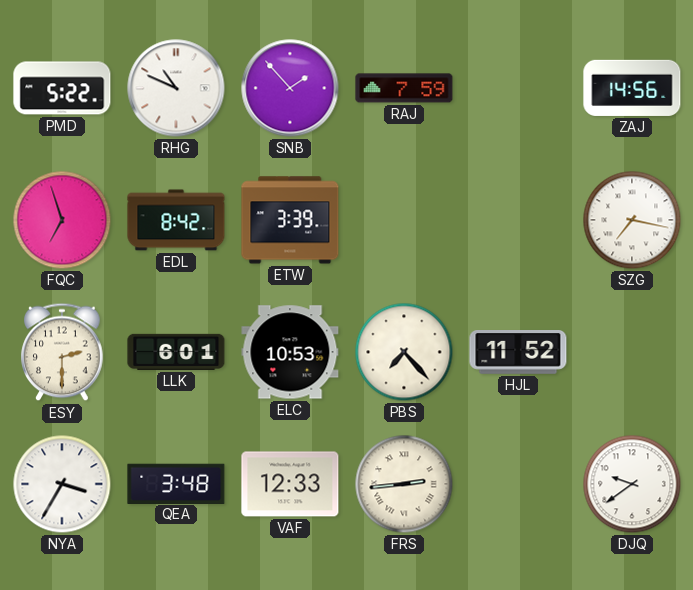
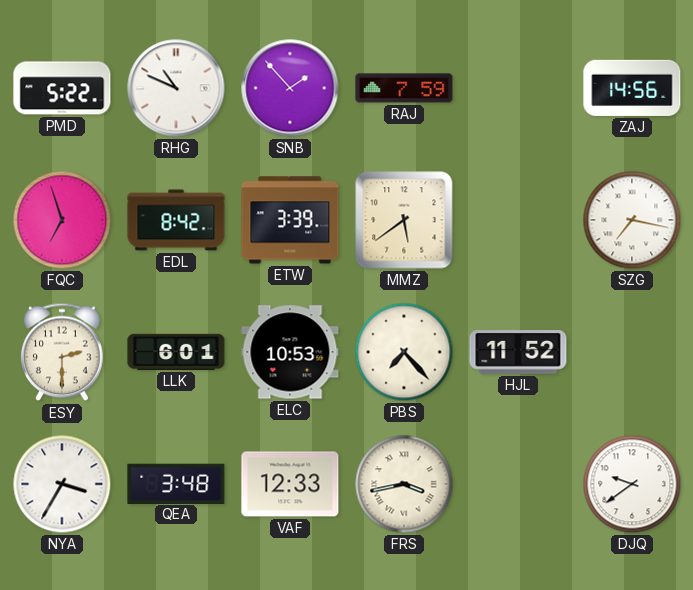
MMZ: none -> 5:39 (404, 220)
FRS: 2:44 -> 3:43 (404, 484)
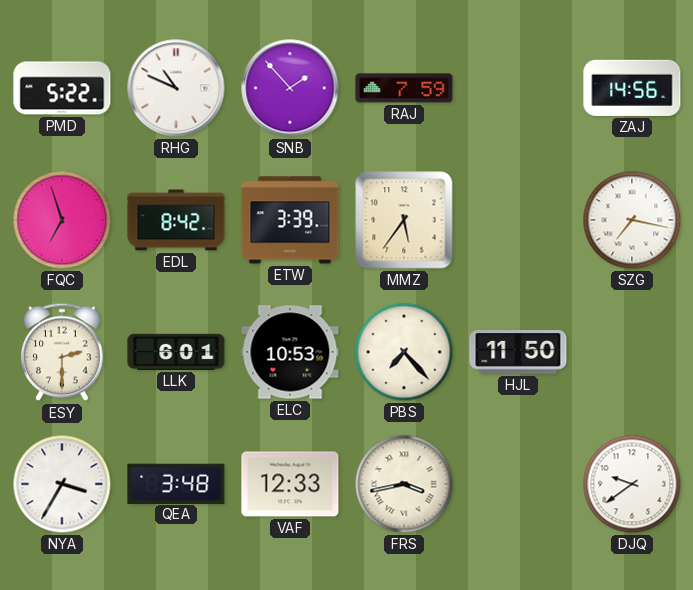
MMZ: 5:39 -> 5:36 (404, 220)
HJL: 11:52 -> 11:50 (518, 353)
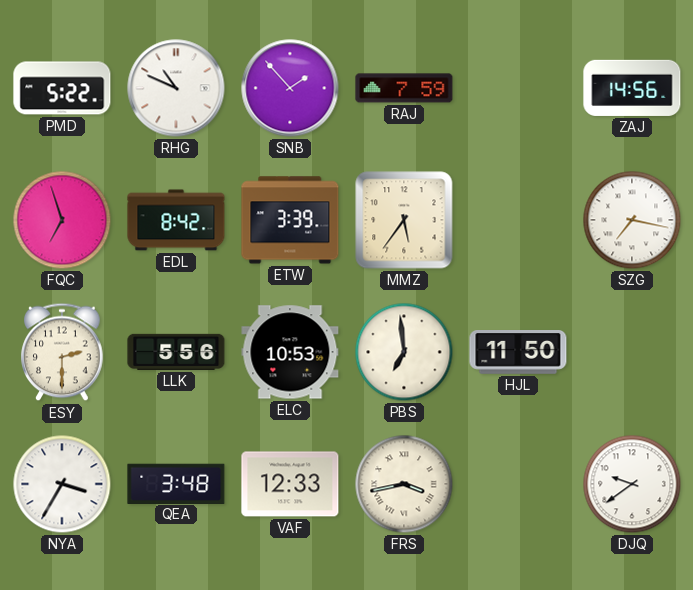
LLK: 6:01 -> 5:56 (176, 352)
PBS: 7:23 -> 6:59 (404, 352)
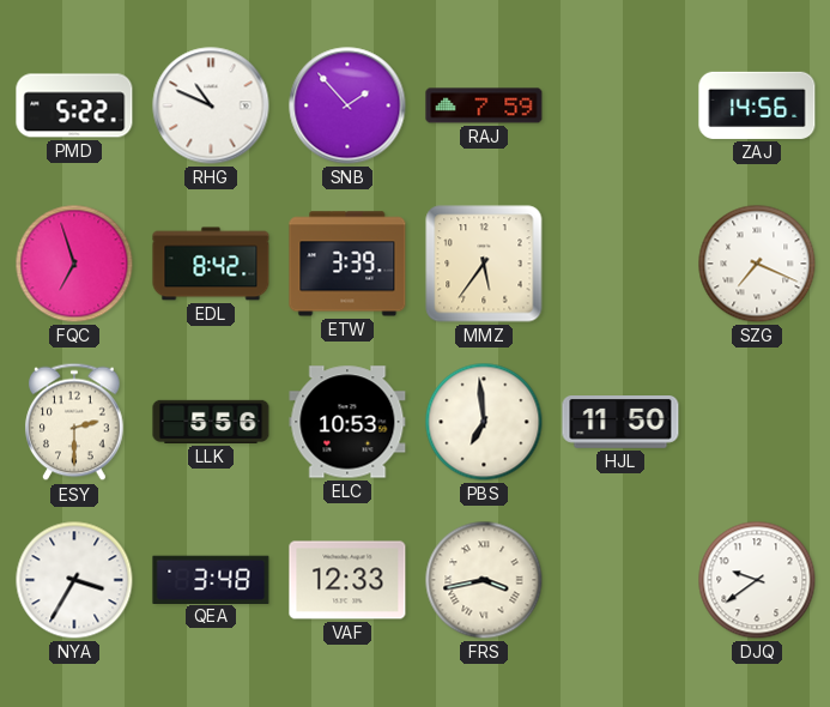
SZG: 7:17 -> 7:19 (757, 264)
